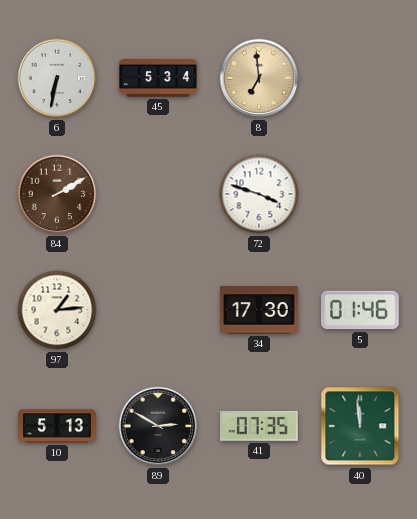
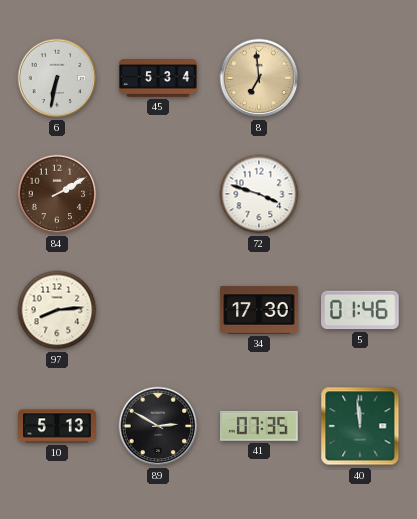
97: 1:14 -> 8:14 (57, 310)
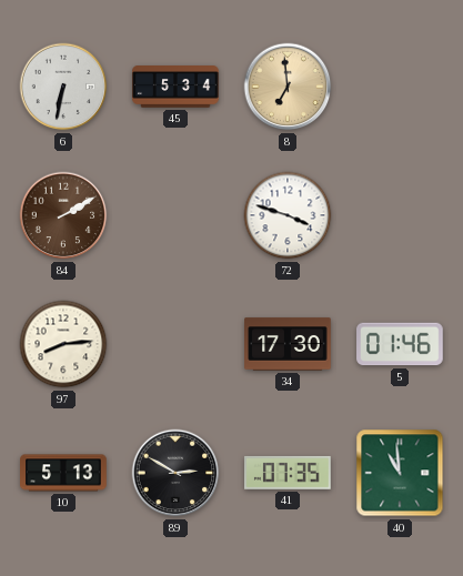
40: 11:59 -> 10:59 (400, 473)
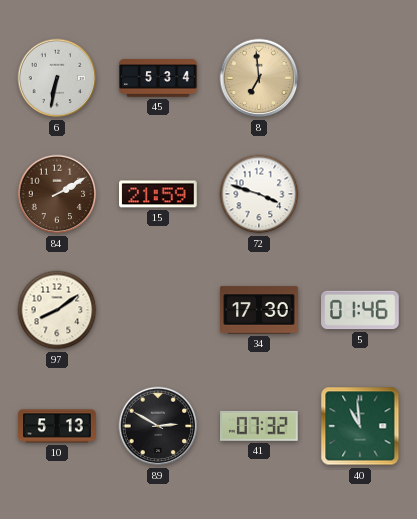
15: none -> 21:59 (158, 194)
97: 8:14 -> 8:09 (57, 310)
41: 07:35 -> 07:32 (260, 426)
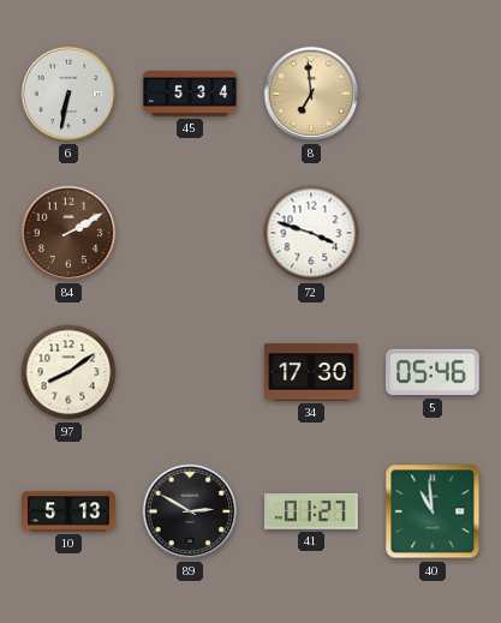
15: 21:59 -> none (158, 194)
5: 01:46 -> 05:46 (433, 372)
41: 07:32 -> 01:27 (312, 511)
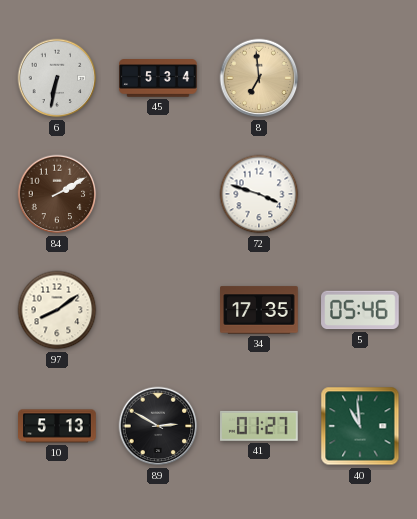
34: 17:30 -> 17:35 (259, 310)
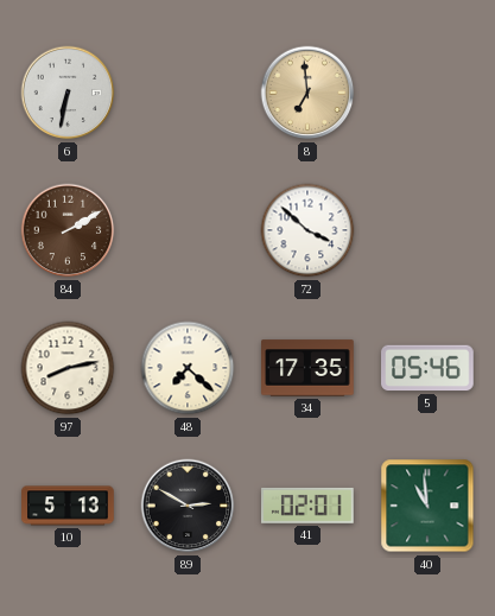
45: 5:34 -> none (158, 79)
72: 3:48 -> 3:52 (307, 230)
97: 8:09 -> 8:13 (68, 368)
48: none -> 7:22 (188, 368)
41: 01:27 -> 02:01 (309, 506)
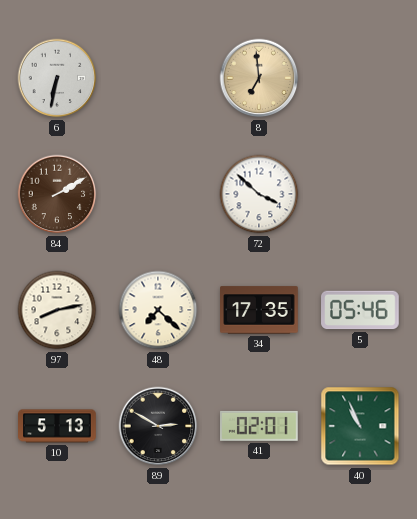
40: 10:59 -> 10:56 (360, 426)
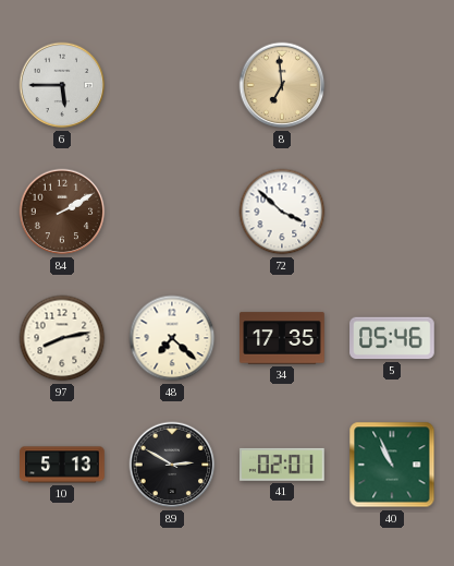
6: 6:32 -> 5:45 (62, 85)
